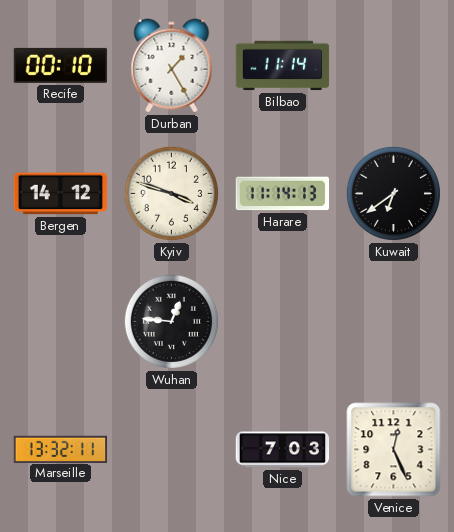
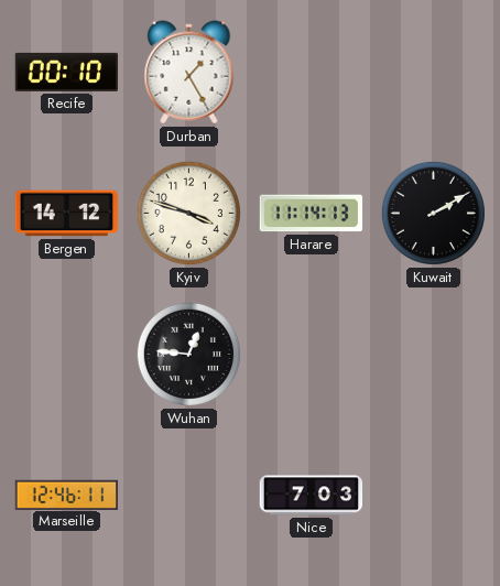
Bilbao: 11:14 -> none (283, 66)
Kuwait: 6:39 -> 2:10 (433, 213)
Marseille: 13:32 -> 12:46 (67, 495)
Venice: 12:26 -> none (394, 450)
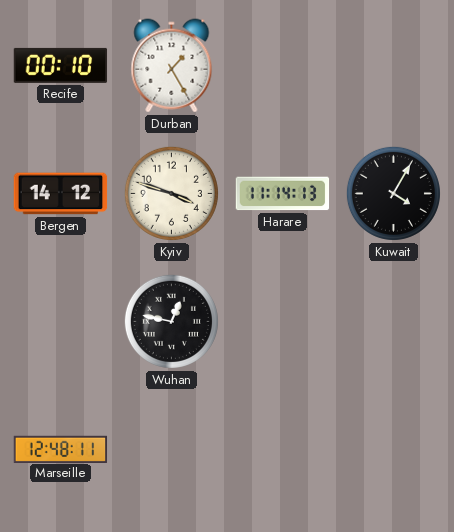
Kuwait: 2:10 -> 4:05 (393, 193)
Wuhan: 12:46 -> 12:47 (171, 321)
Marseille: 12:46 -> 12:48 (61, 449)
Nice: 7:03 -> none (312, 496)
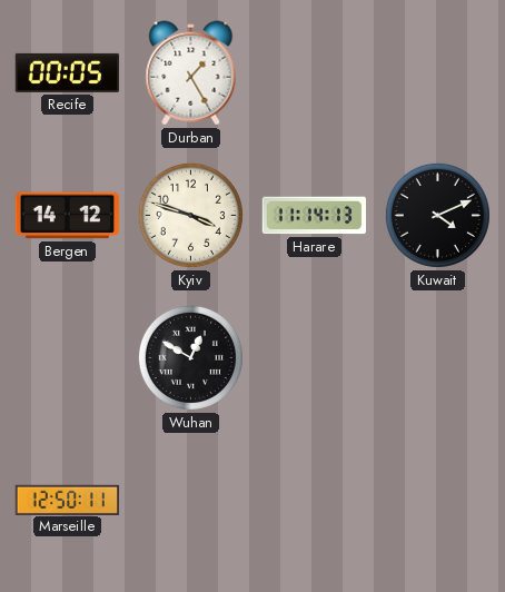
Recife: 00:10 -> 00:05 (68, 72)
Kuwait: 4:05 -> 4:11 (437, 215)
Wuhan: 12:47 -> 12:50 (190, 357)
Marseille: 12:48 -> 12:50 (68, 500)
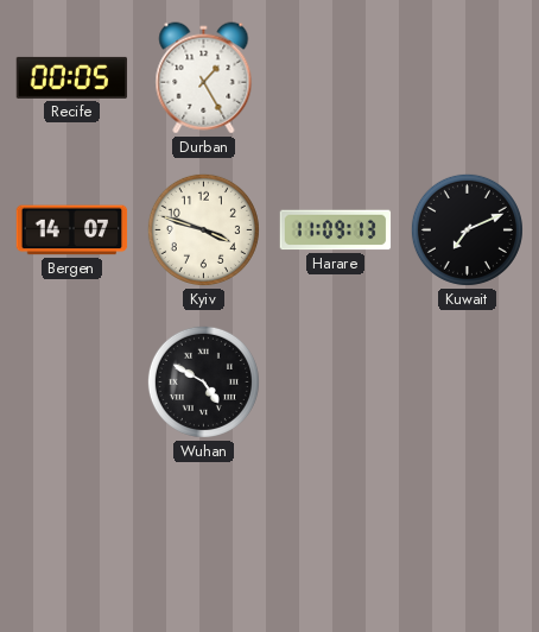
Bergen: 14:12 -> 14:07 (72, 230)
Harare: 11:14 -> 11:09 (336, 230)
Kuwait: 4:11 -> 7:11 (467, 229)
Wuhan: 12:50 -> 4:50 (203, 381)
Marseille: 12:50 -> none (68, 500)
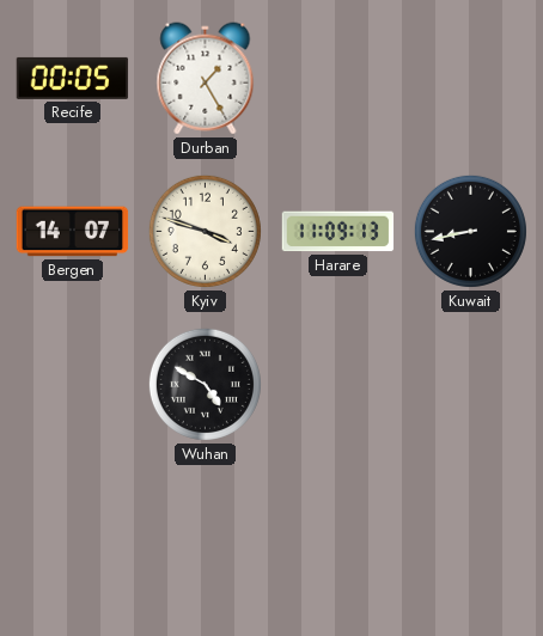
Kuwait: 7:11 -> 8:43 (470, 231)
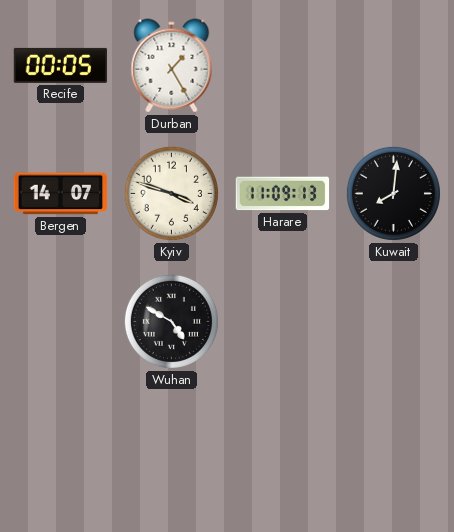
Kuwait: 8:43 -> 8:01 (393, 193)
